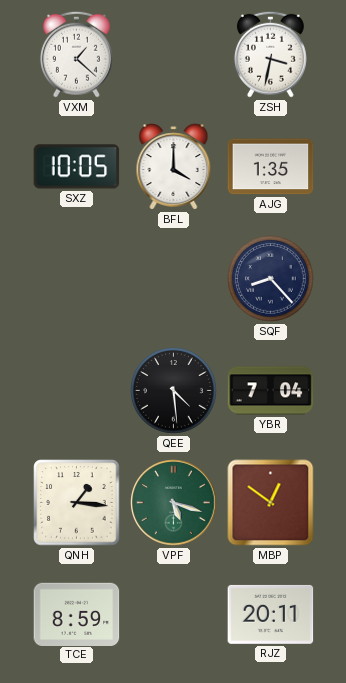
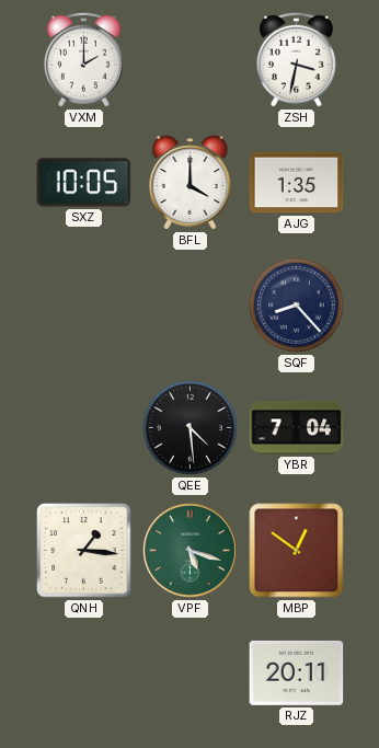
VXM: 1:22 -> 2:00 (83, 59)
TCE: 8:59 -> none (77, 614)
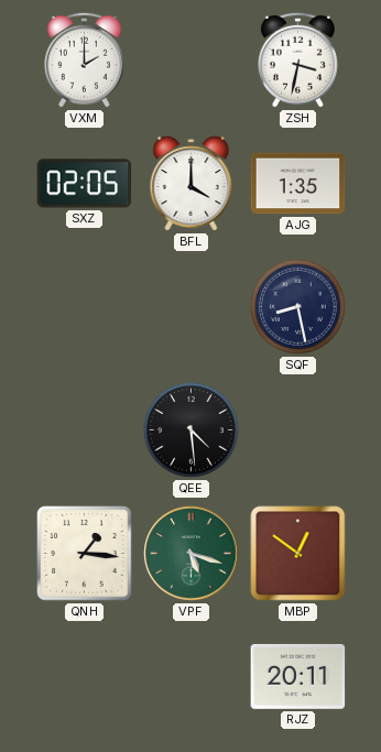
SXZ: 10:05 -> 02:05 (85, 184)
SQF: 8:23 -> 8:28 (298, 307)
YBR: 7:04 -> none (297, 428)
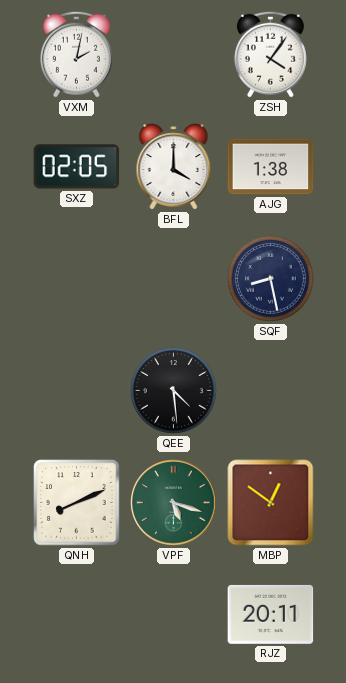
VXM: 2:00 -> 2:02 (76, 54)
ZSH: 3:32 -> 4:06 (270, 54)
AJG: 1:35 -> 1:38 (271, 167)
QNH: 1:16 -> 8:11 (77, 503)
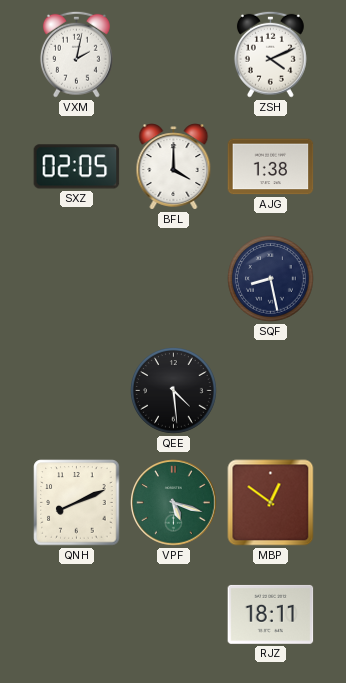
ZSH: 4:06 -> 4:11 (270, 54)
RJZ: 20:11 -> 18:11 (271, 614)
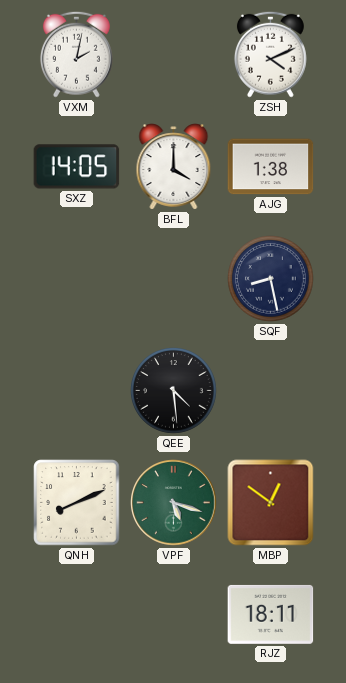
SXZ: 02:05 -> 14:05 (77, 167)
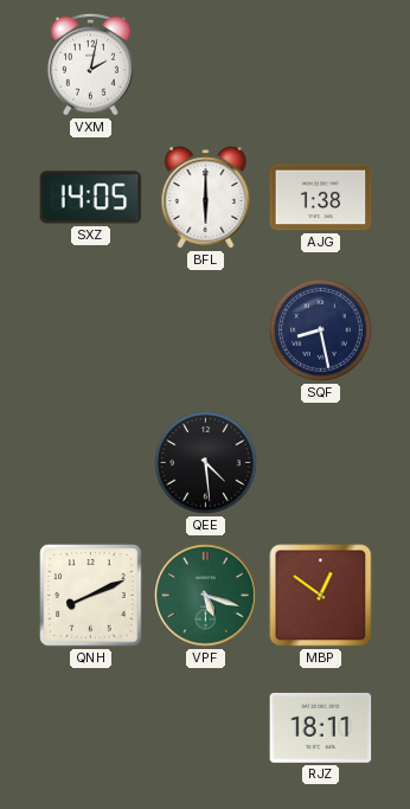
ZSH: 4:11 -> none (270, 54)
BFL: 4:00 -> 6:00 (206, 198)
